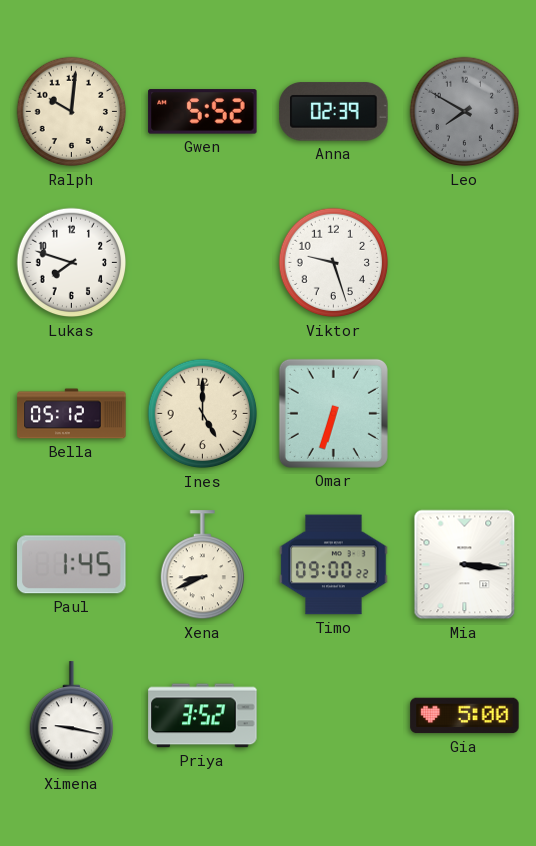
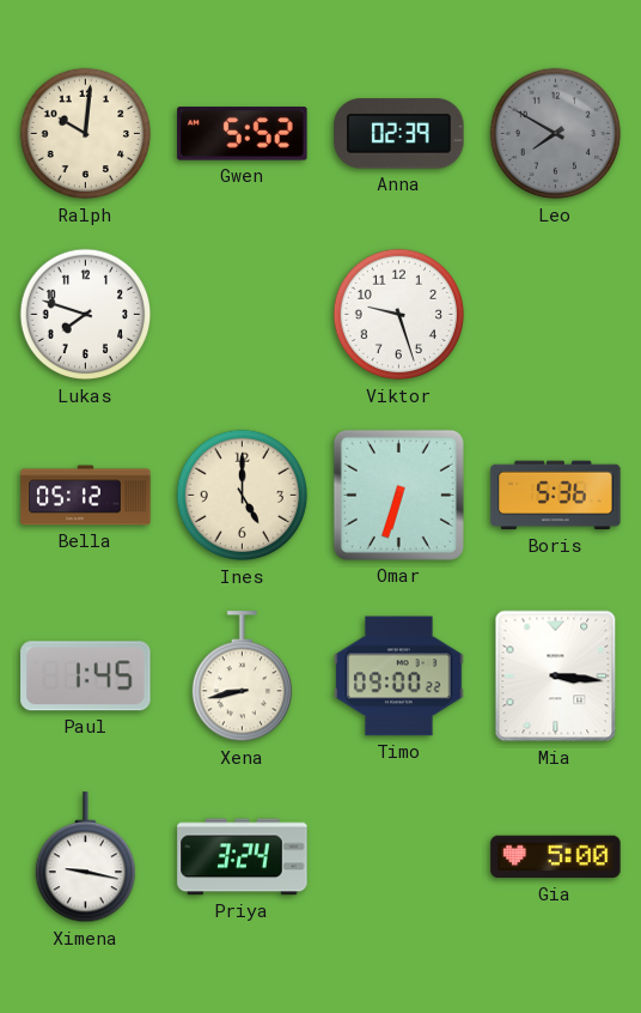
Boris: none -> 5:36 (556, 496)
Xena: 8:41 -> 8:43 (242, 677)
Priya: 3:52 -> 3:24 (243, 857)
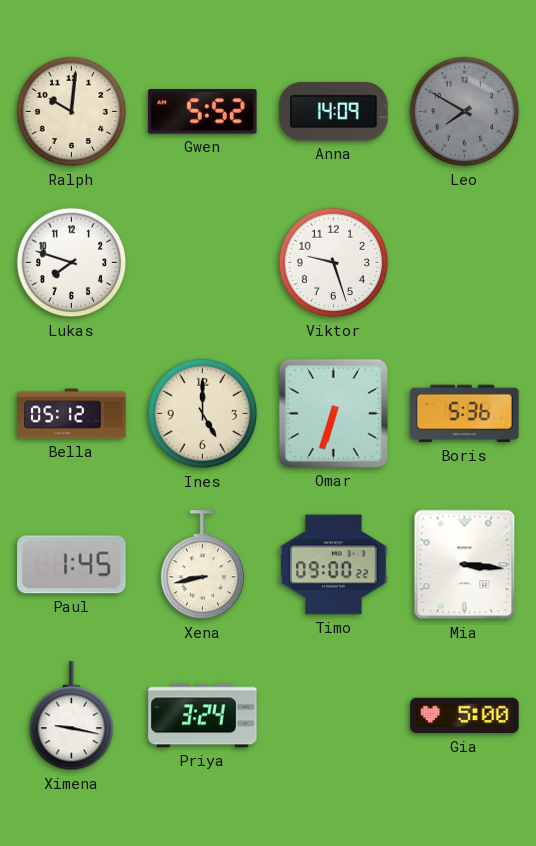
Anna: 02:39 -> 14:09 (334, 112)
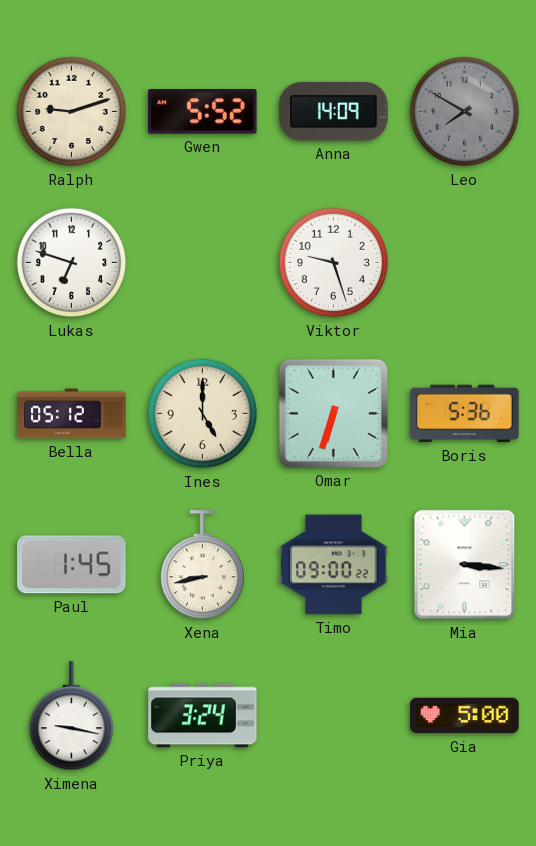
Ralph: 10:01 -> 9:12 (72, 112)
Lukas: 7:48 -> 6:48 (72, 263)
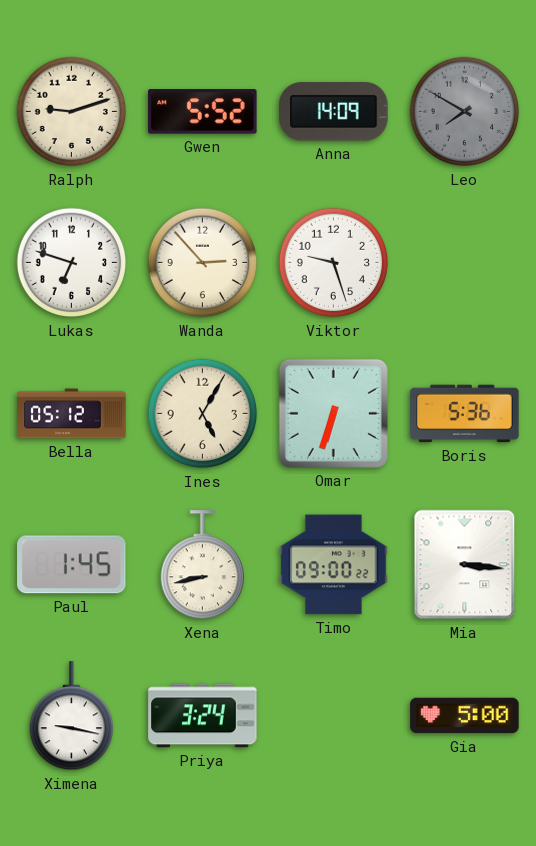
Wanda: none -> 2:53 (203, 263)
Ines: 5:00 -> 5:05 (203, 414)
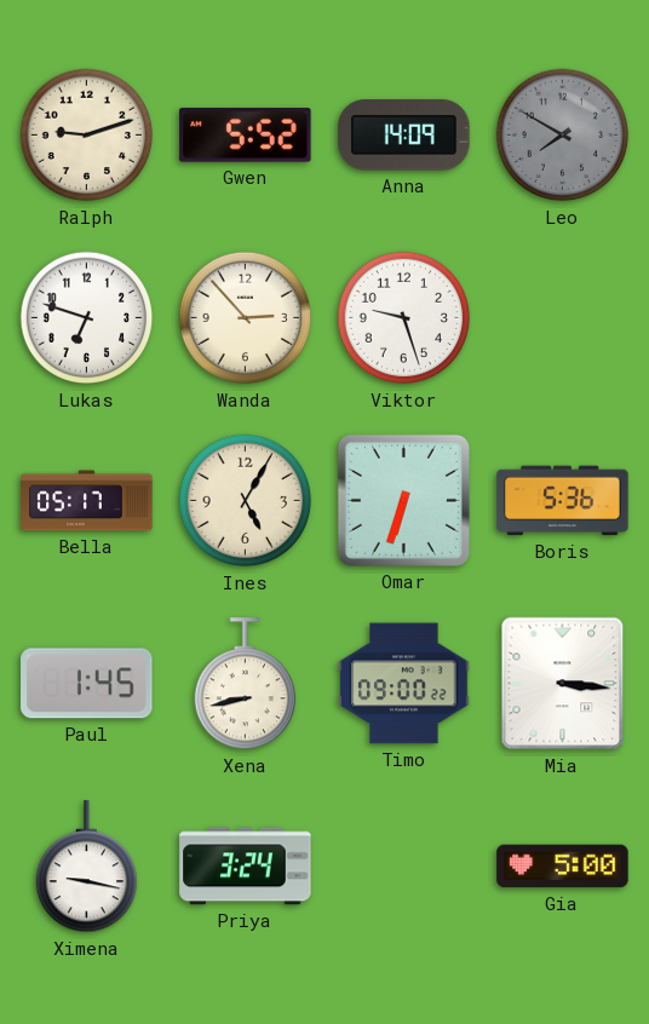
Bella: 05:12 -> 05:17 (87, 501)
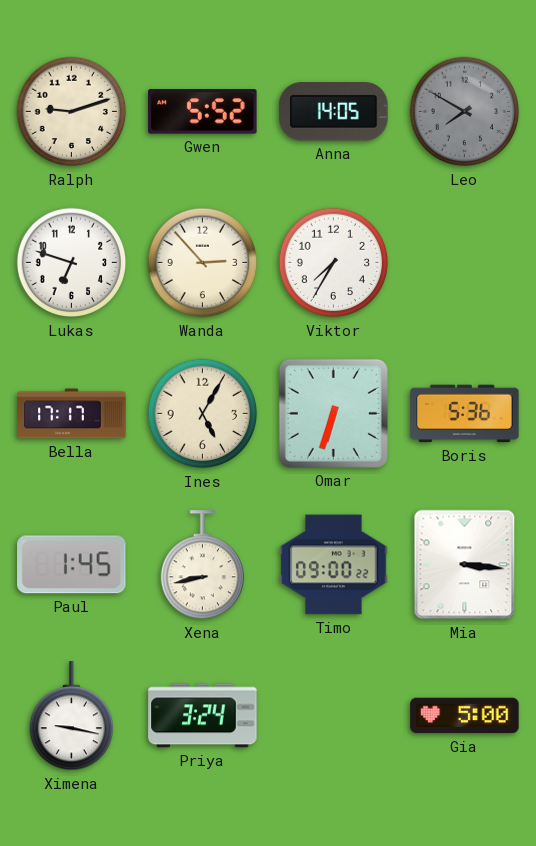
Anna: 14:09 -> 14:05 (334, 112)
Viktor: 9:27 -> 7:35 (334, 263)
Bella: 05:17 -> 17:17 (72, 414)
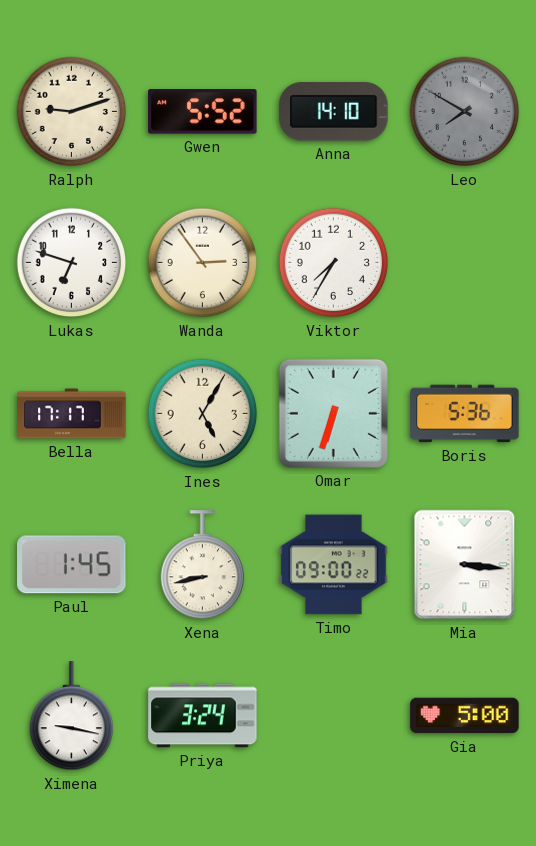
Anna: 14:05 -> 14:10 (334, 112)
Wanda: 2:53 -> 2:54 (203, 263)
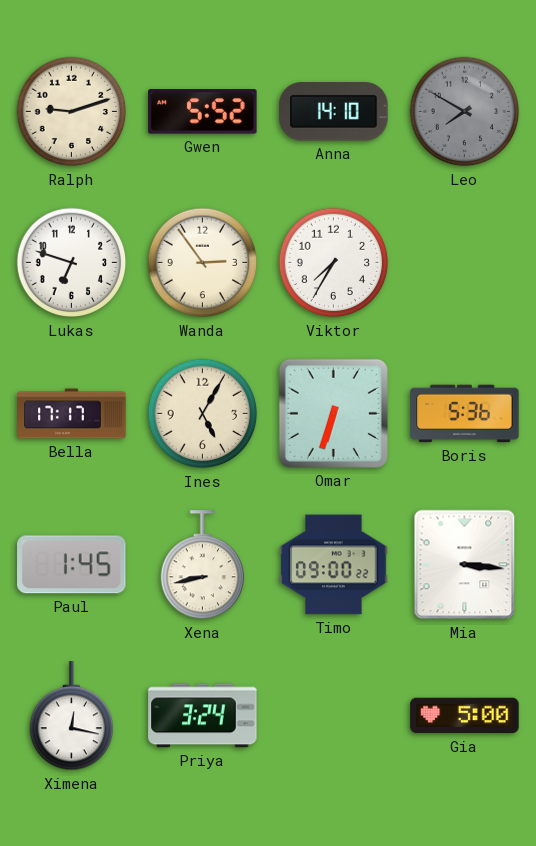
Ximena: 9:17 -> 12:17 (71, 716)
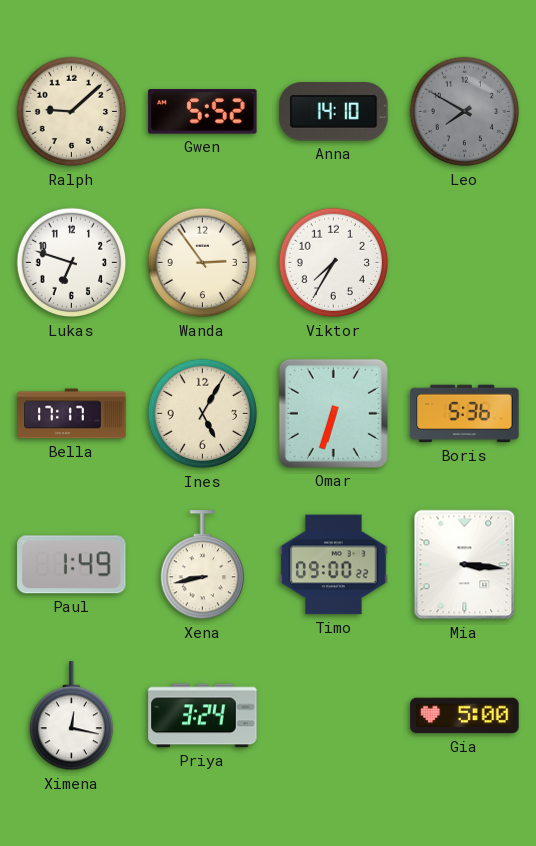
Ralph: 9:12 -> 9:08 (72, 112)
Paul: 1:45 -> 1:49 (72, 565)
